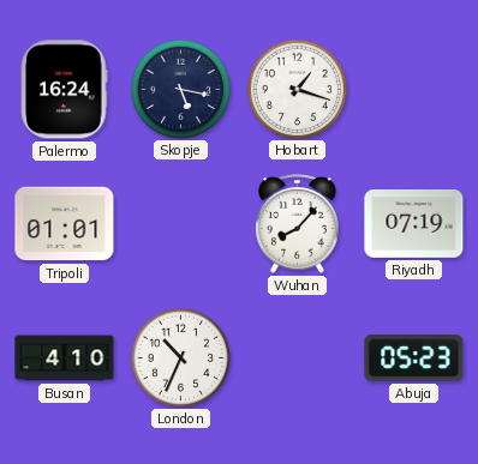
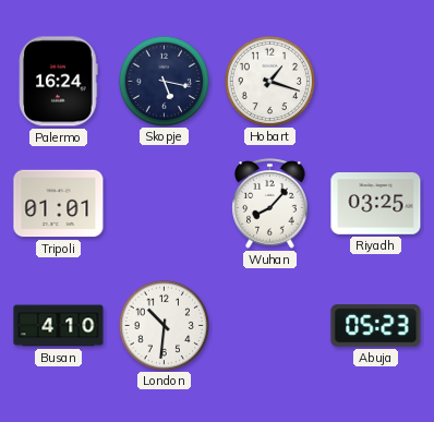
Riyadh: 07:19 -> 03:25 (376, 204)
London: 10:34 -> 10:31 (164, 325)
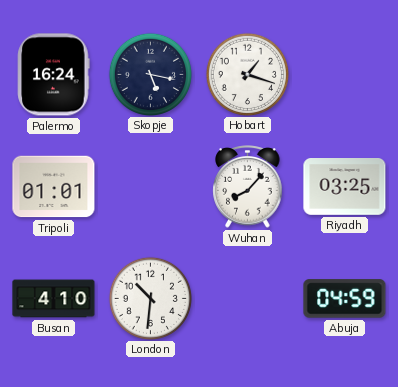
Abuja: 05:23 -> 04:59 (345, 299)
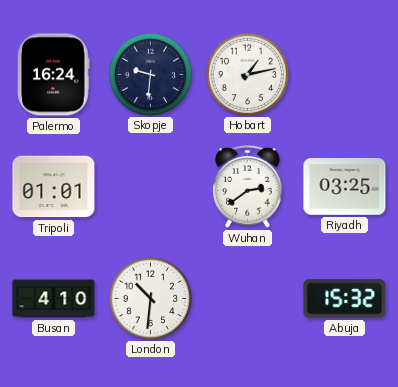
Skopje: 5:17 -> 9:31 (150, 74)
Hobart: 1:18 -> 1:13 (247, 74)
Wuhan: 8:07 -> 2:39 (248, 187)
Abuja: 04:59 -> 15:32 (345, 299)
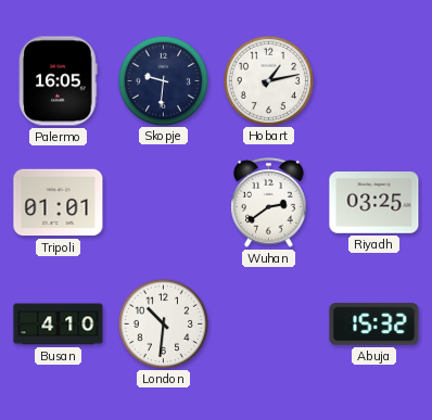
Palermo: 16:24 -> 16:05 (59, 81)
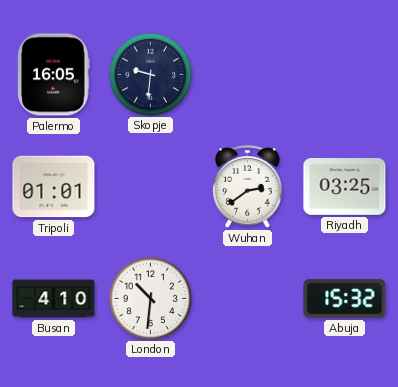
Hobart: 1:13 -> none (268, 80)
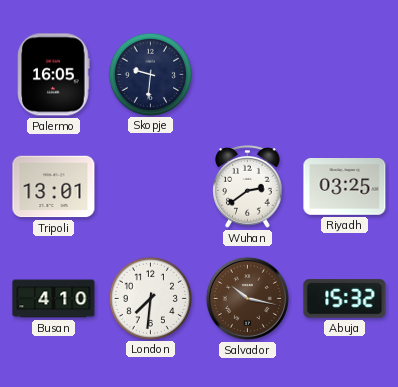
Tripoli: 01:01 -> 13:01 (54, 187)
London: 10:31 -> 7:31 (150, 298)
Salvador: none -> 10:17 (247, 298)
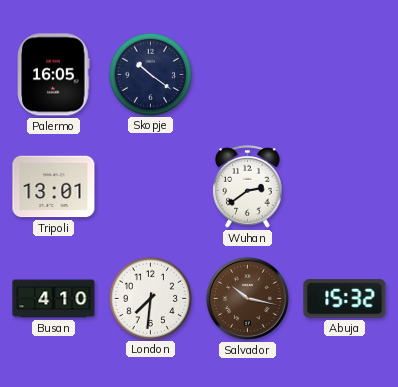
Skopje: 9:31 -> 10:21 (150, 74)
Riyadh: 03:25 -> none (345, 187)
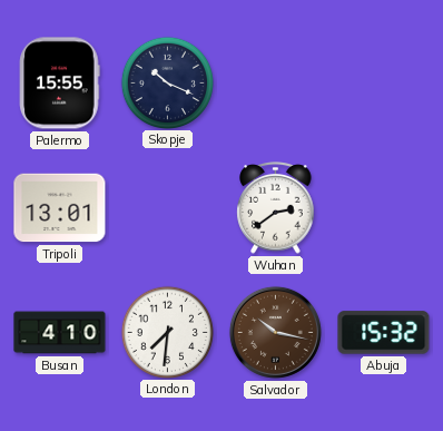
Palermo: 16:05 -> 15:55 (60, 84)
Skopje: 10:21 -> 10:19 (167, 82)
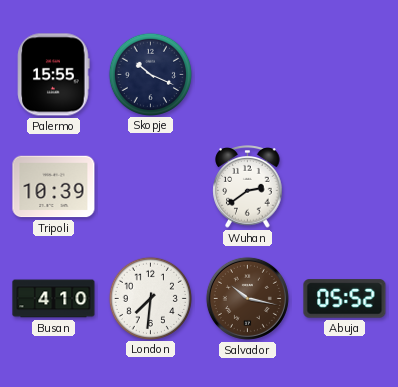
Tripoli: 13:01 -> 10:39 (54, 187)
Abuja: 15:32 -> 05:52 (345, 299)
